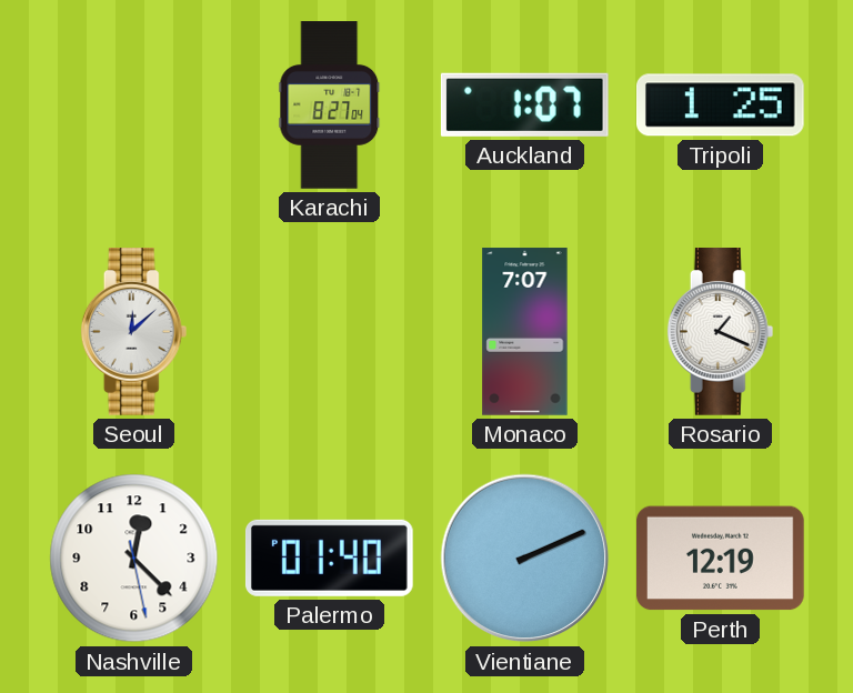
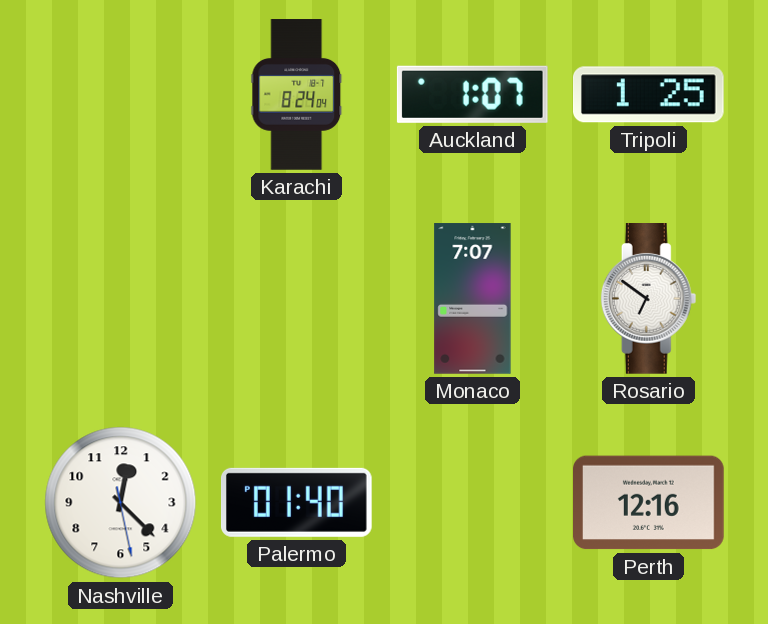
Karachi: 8:27 -> 8:24 (297, 95)
Seoul: 12:08 -> none (134, 332)
Rosario: 1:19 -> 6:51 (649, 299)
Vientiane: 2:11 -> none (525, 559)
Perth: 12:19 -> 12:16 (649, 503)
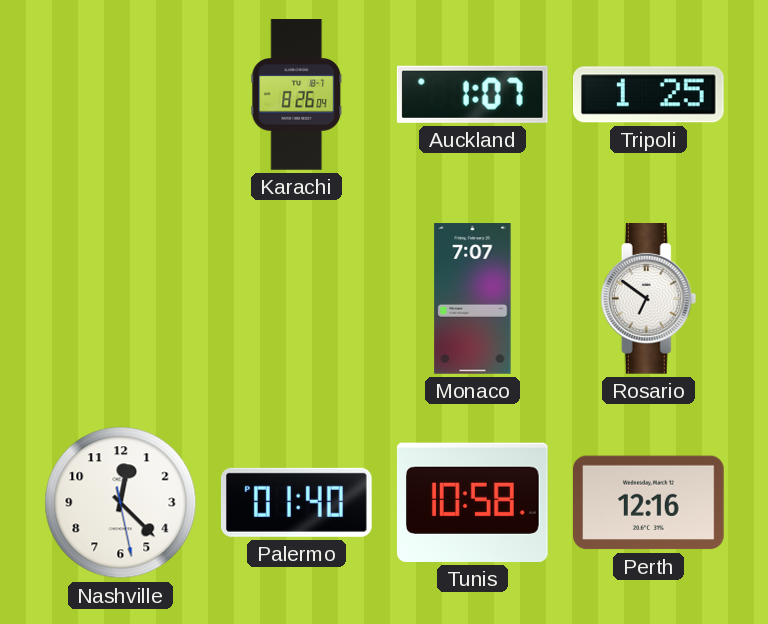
Karachi: 8:24 -> 8:26 (297, 95)
Tunis: none -> 10:58 (473, 502)
